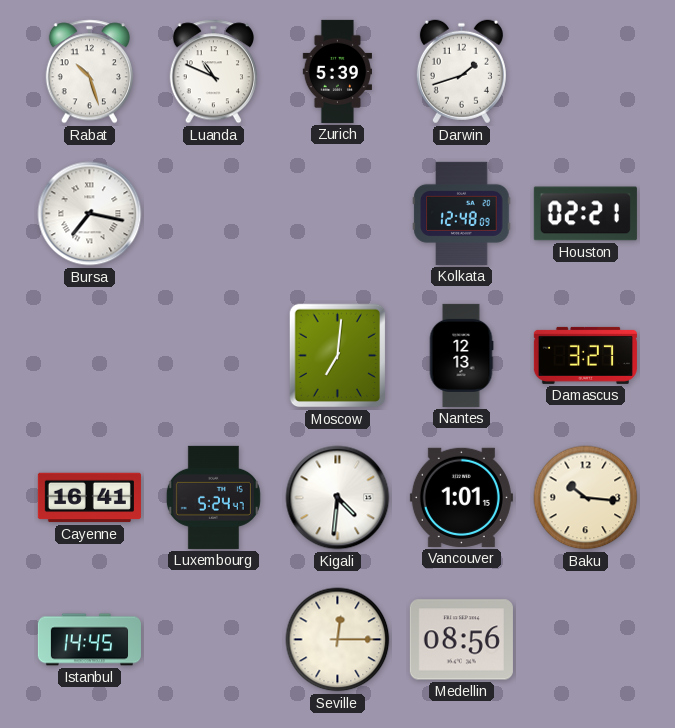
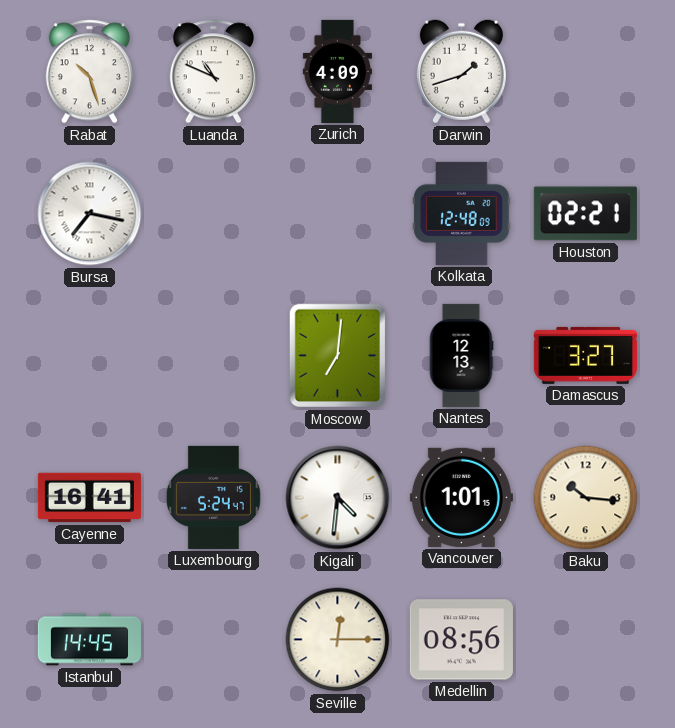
Zurich: 5:39 -> 4:09 (337, 71)
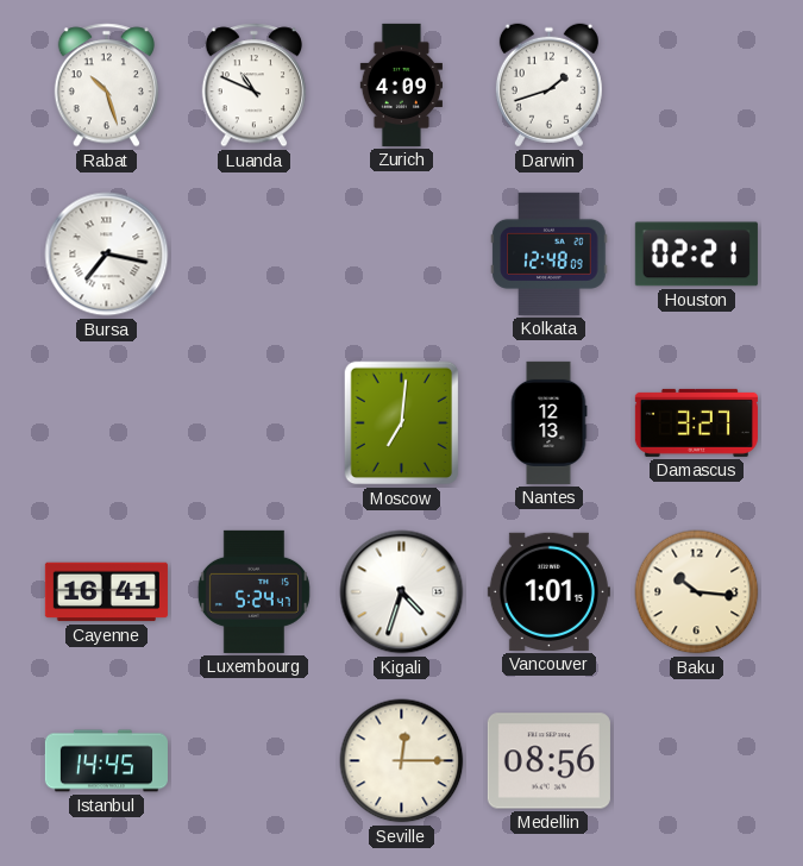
Kigali: 4:31 -> 4:33 (402, 592)
